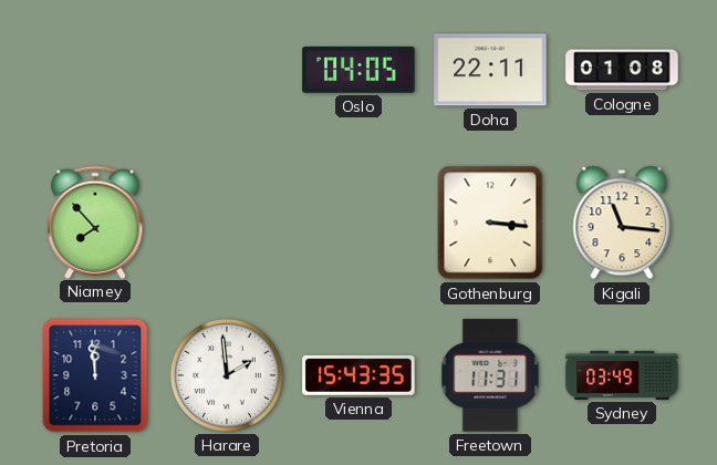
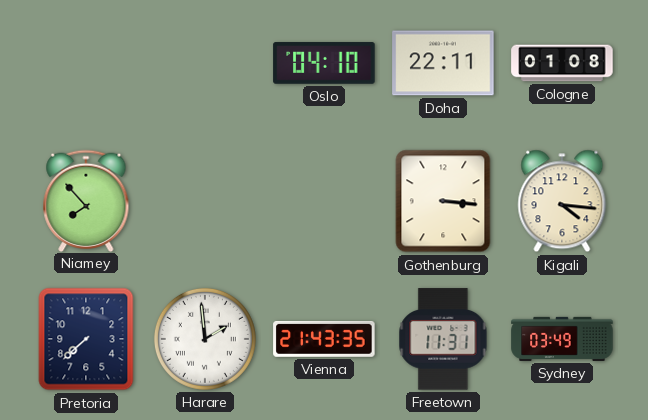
Oslo: 04:05 -> 04:10 (324, 63)
Kigali: 11:16 -> 4:16 (562, 201)
Pretoria: 11:59 -> 7:38 (86, 339)
Vienna: 15:43 -> 21:43 (324, 339)
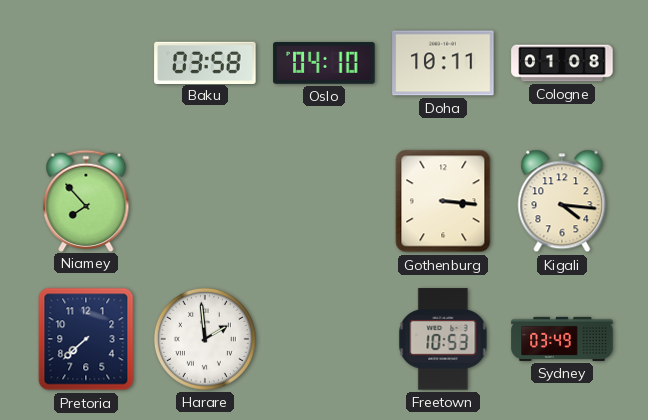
Baku: none -> 03:58 (205, 62)
Doha: 22:11 -> 10:11 (443, 63)
Vienna: 21:43 -> none (324, 339)
Freetown: 11:31 -> 10:53 (443, 339)
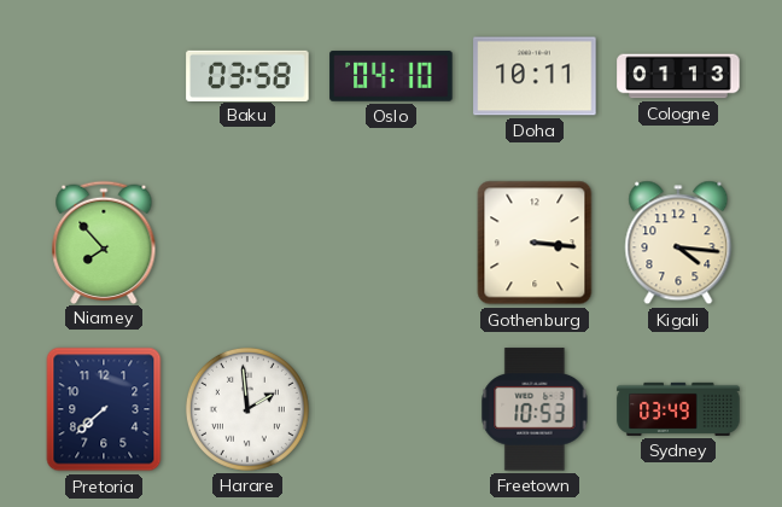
Cologne: 01:08 -> 01:13 (678, 76)
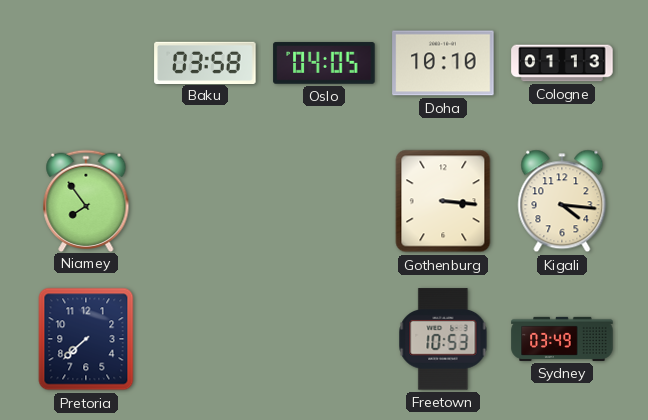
Oslo: 04:10 -> 04:05 (324, 63)
Doha: 10:11 -> 10:10 (443, 63)
Niamey: 7:53 -> 7:54 (86, 200)
Harare: 1:59 -> none (247, 409)
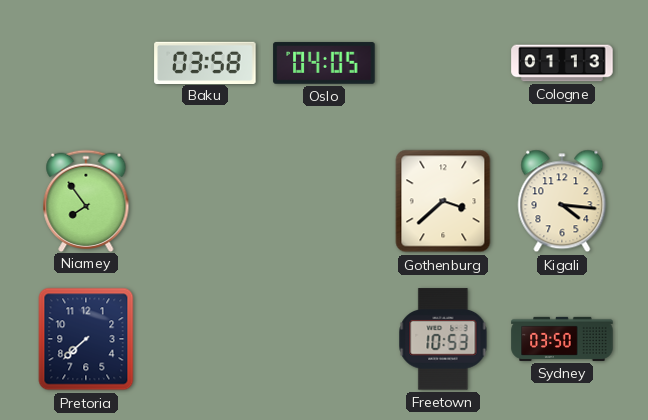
Doha: 10:10 -> none (443, 63)
Gothenburg: 3:16 -> 3:38 (443, 201)
Sydney: 03:49 -> 03:50 (562, 339)
